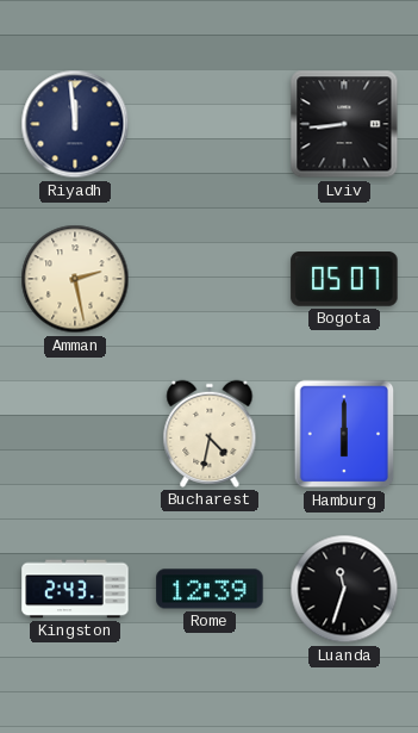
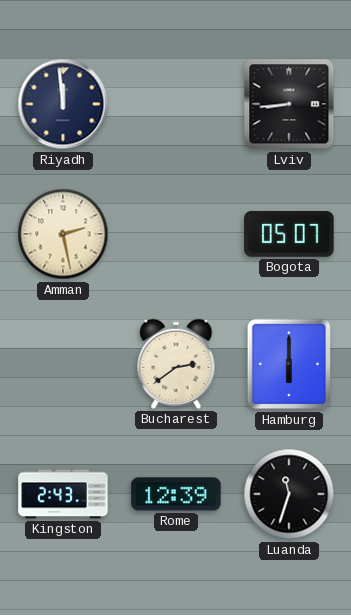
Bucharest: 4:32 -> 2:39 (176, 364)
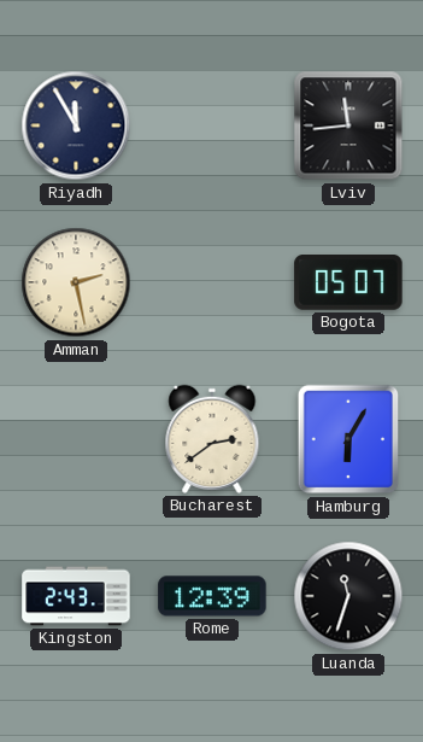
Riyadh: 11:59 -> 11:55 (76, 125)
Lviv: 8:44 -> 11:44 (348, 125)
Hamburg: 6:00 -> 6:05 (348, 439)
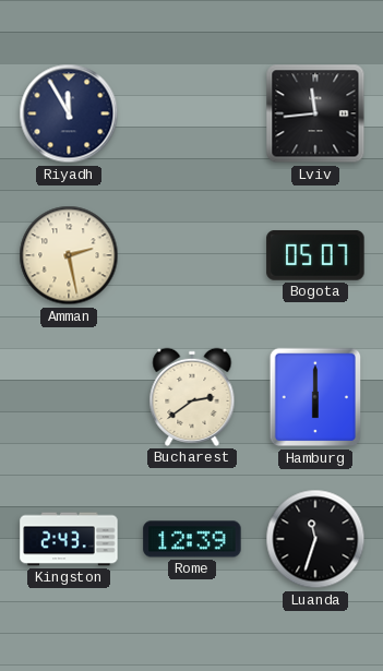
Hamburg: 6:05 -> 6:00 (315, 397)
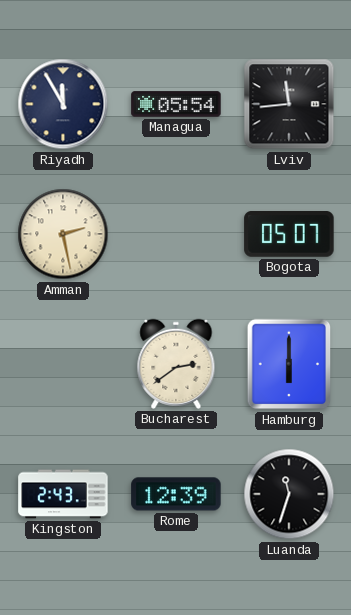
Managua: none -> 05:54 (176, 104)
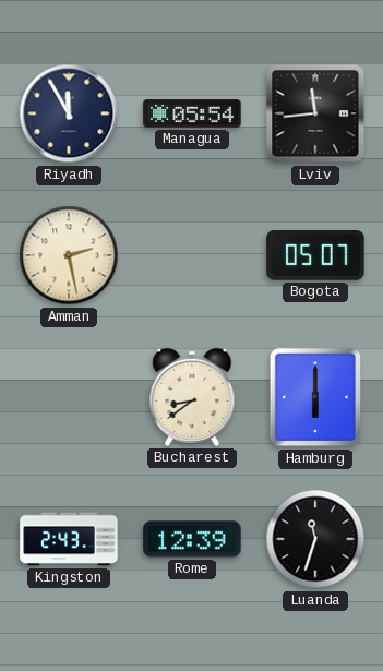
Bucharest: 2:39 -> 8:39 (192, 397)
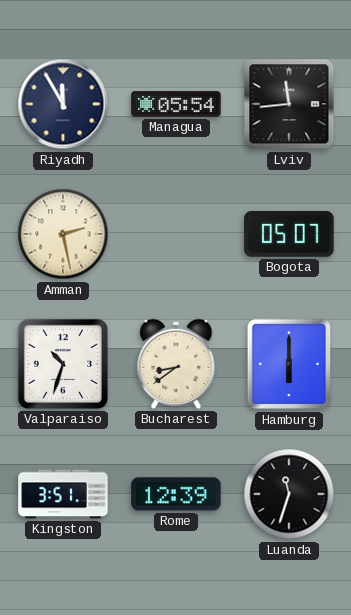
Valparaiso: none -> 10:33 (63, 364)
Kingston: 2:43 -> 3:51 (63, 494)
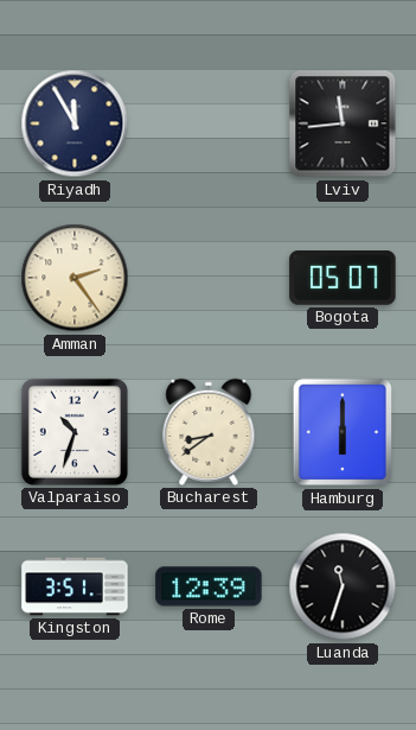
Managua: 05:54 -> none (176, 104)
Amman: 2:28 -> 2:24 (75, 278)
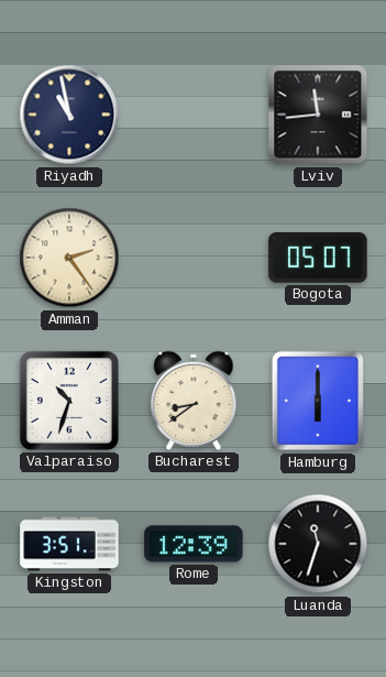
Riyadh: 11:55 -> 10:58 (69, 114)
